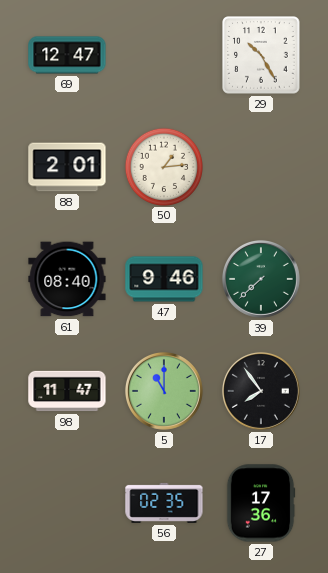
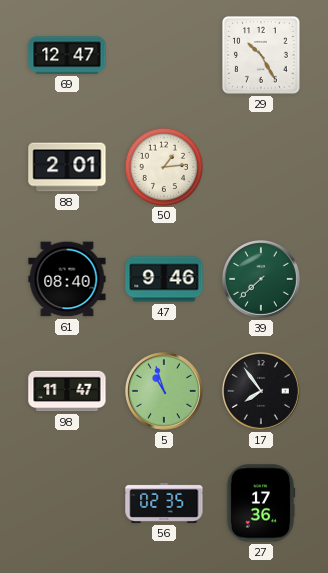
5: 11:00 -> 10:57 (164, 391)
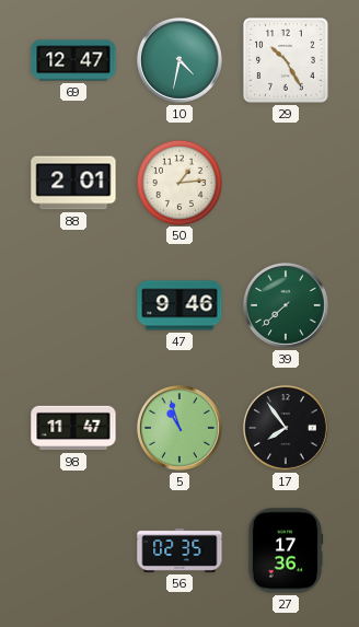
10: none -> 4:32 (179, 60)
61: 08:40 -> none (67, 279)
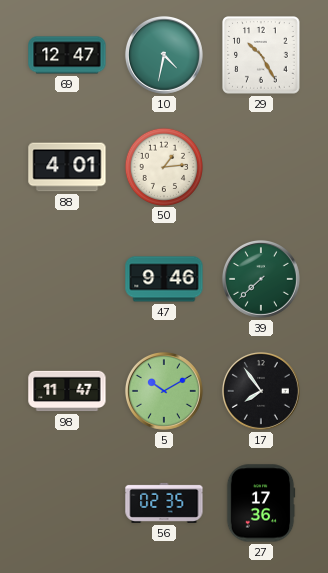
88: 2:01 -> 4:01 (67, 167)
5: 10:57 -> 10:10 (164, 391)
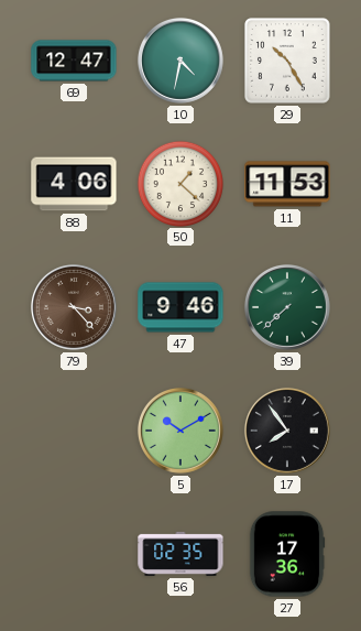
88: 4:01 -> 4:06 (74, 184)
50: 1:14 -> 1:22 (179, 183)
11: none -> 11:53 (287, 184)
79: none -> 3:23 (74, 307)
98: 11:47 -> none (67, 391)
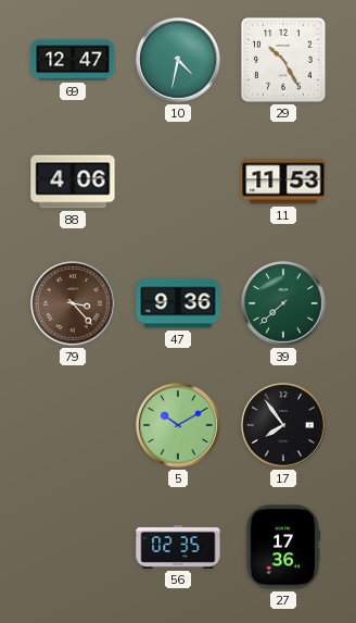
50: 1:22 -> none (179, 183)
47: 9:46 -> 9:36 (178, 303)
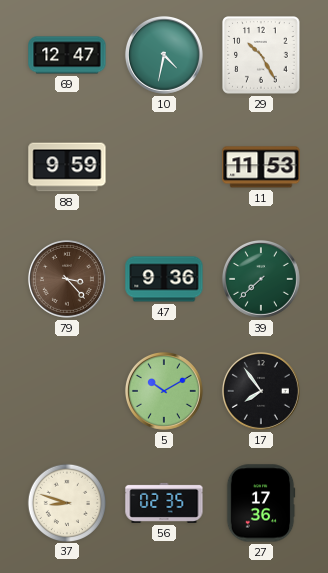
88: 4:06 -> 9:59 (67, 167)
37: none -> 8:48 (66, 502)
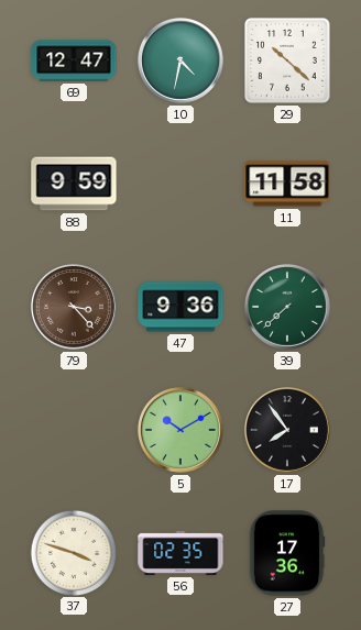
29: 10:25 -> 10:22 (287, 60)
11: 11:53 -> 11:58 (287, 184)
37: 8:48 -> 3:48 (73, 552)
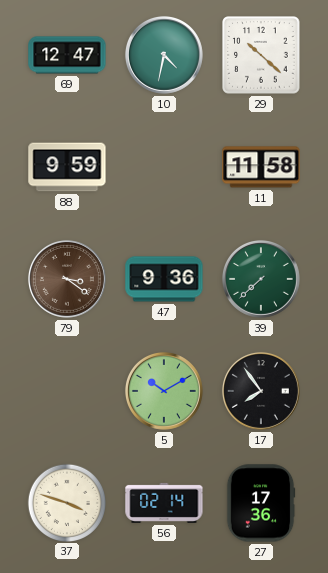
79: 3:23 -> 3:21 (67, 279)
56: 02:35 -> 02:14 (164, 503)
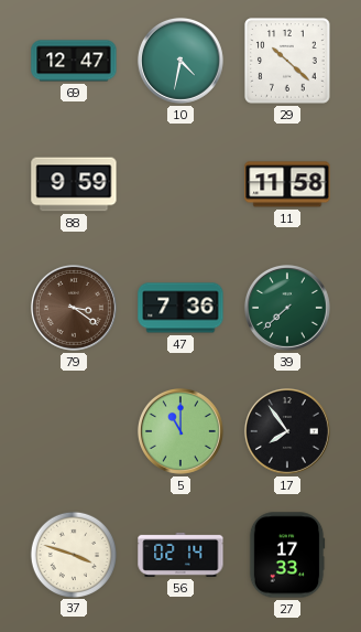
47: 9:36 -> 7:36 (180, 308)
5: 10:10 -> 11:00 (180, 431)
27: 17:36 -> 17:33 (287, 555)
